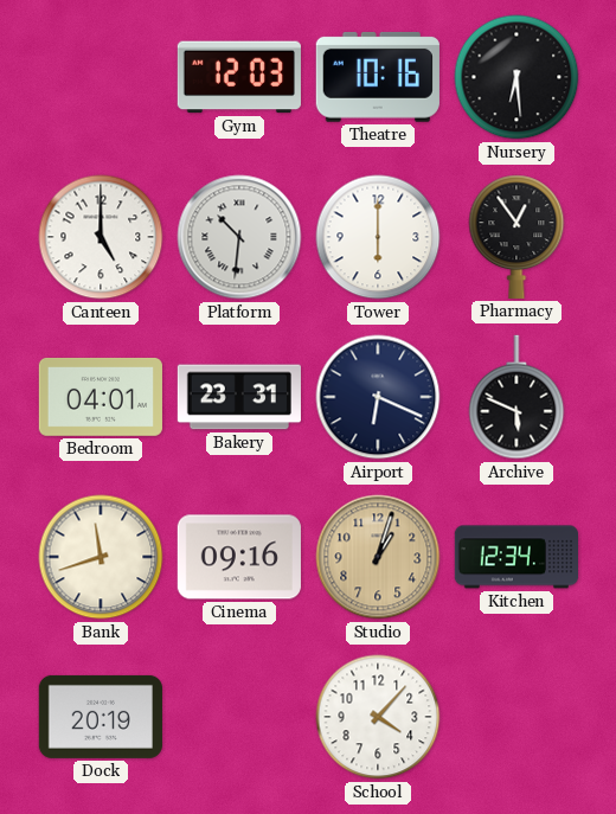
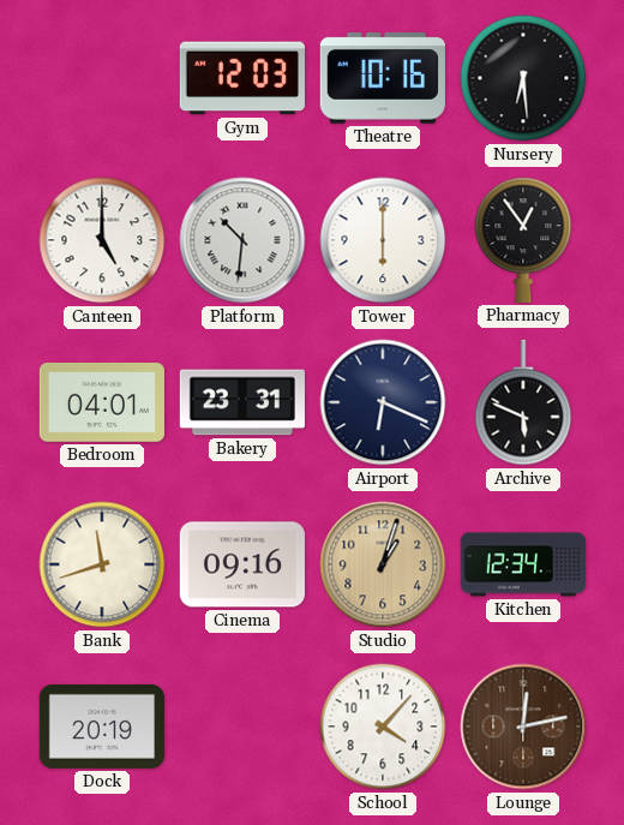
Lounge: none -> 12:13 (523, 727)
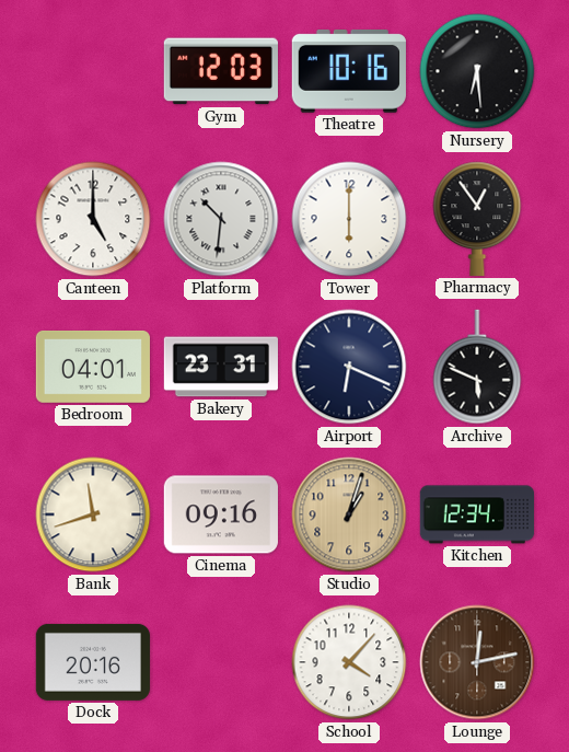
Dock: 20:19 -> 20:16 (93, 662)
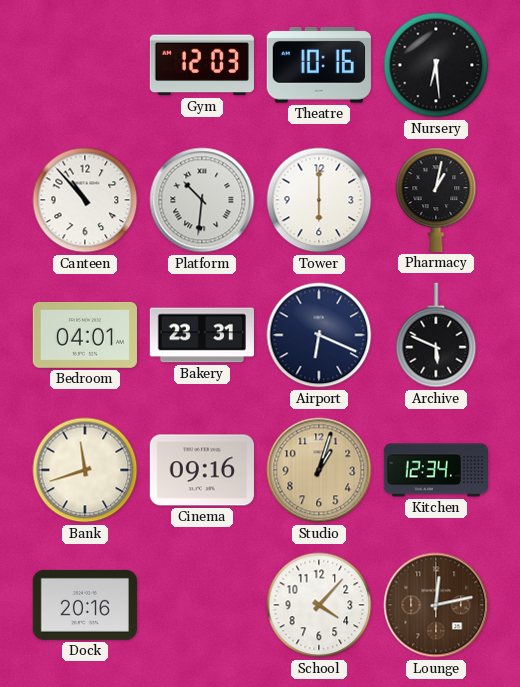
Canteen: 5:00 -> 10:53 (85, 200)
Pharmacy: 12:54 -> 1:02 (436, 200)
